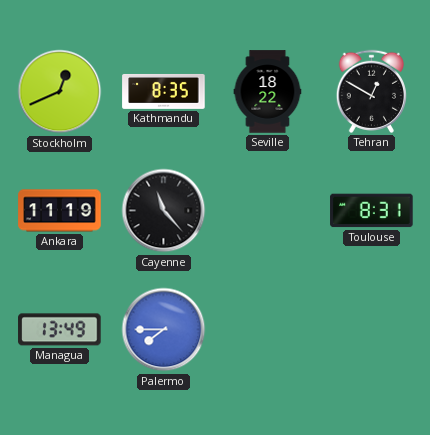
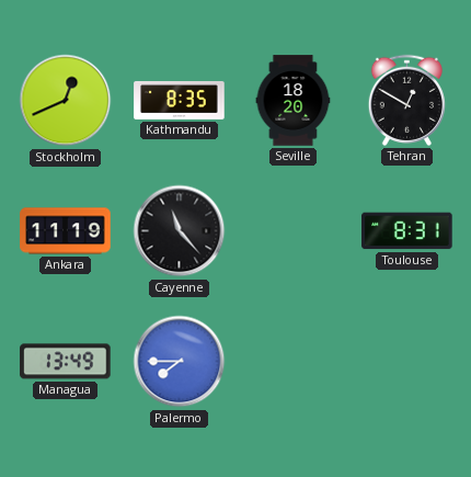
Seville: 18:22 -> 18:20 (294, 101)
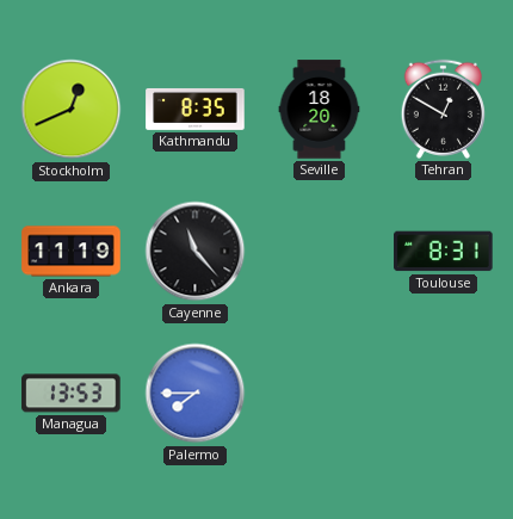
Managua: 13:49 -> 13:53 (72, 394)
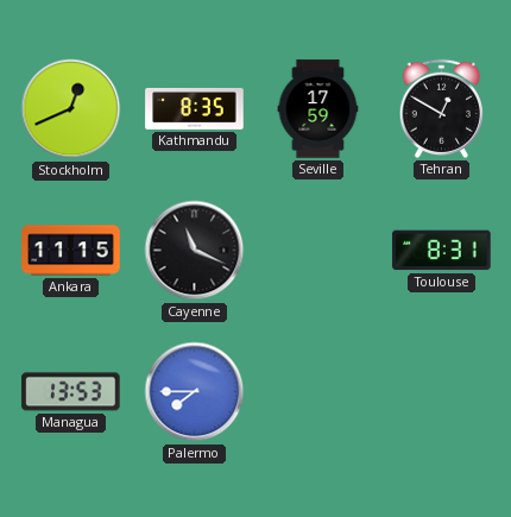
Seville: 18:20 -> 17:59 (318, 109)
Ankara: 11:19 -> 11:15 (71, 251)
Cayenne: 11:23 -> 11:19 (195, 251)
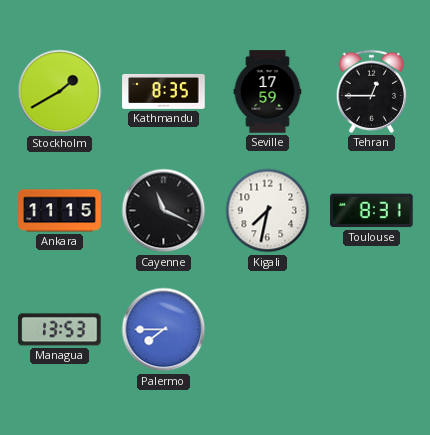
Stockholm: 12:41 -> 1:40 (60, 92)
Tehran: 12:50 -> 12:45 (371, 91)
Kigali: none -> 7:32 (268, 211)
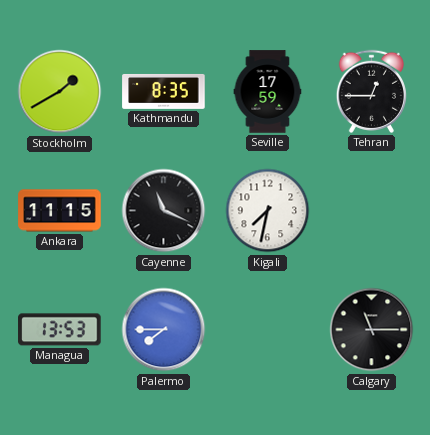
Toulouse: 8:31 -> none (372, 211)
Calgary: none -> 11:15 (372, 330)
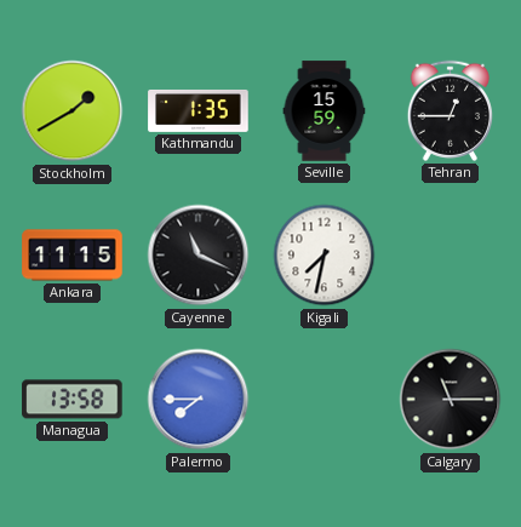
Kathmandu: 8:35 -> 1:35 (199, 111)
Seville: 17:59 -> 15:59 (325, 111)
Managua: 13:53 -> 13:58 (73, 400)
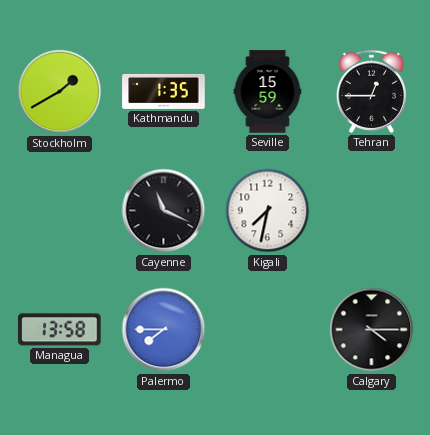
Ankara: 11:15 -> none (73, 256)
Calgary: 11:15 -> 4:15 (372, 330)
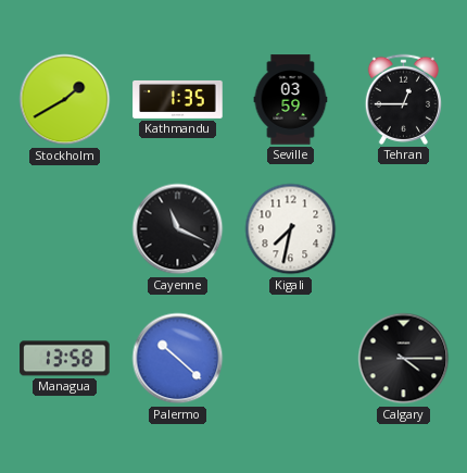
Seville: 15:59 -> 03:59 (291, 100)
Palermo: 7:45 -> 10:22 (178, 359)
